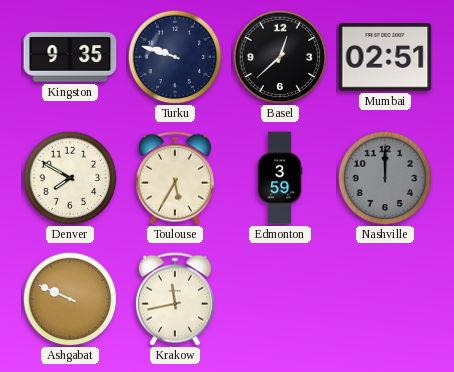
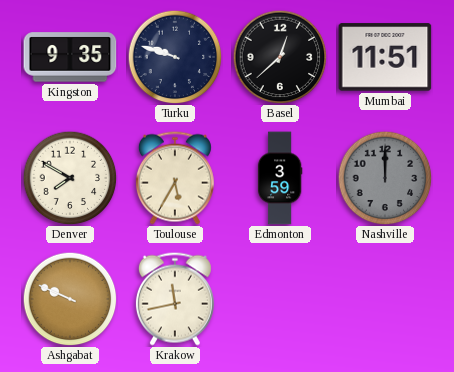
Mumbai: 02:51 -> 11:51 (385, 57)
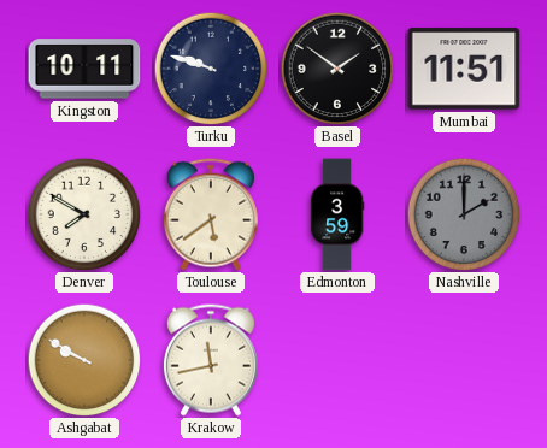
Kingston: 9:35 -> 10:11 (84, 69)
Basel: 12:38 -> 1:51 (337, 69)
Toulouse: 5:35 -> 5:39 (211, 214)
Nashville: 12:00 -> 2:00 (464, 214)
Ashgabat: 9:49 -> 9:50 (84, 360)
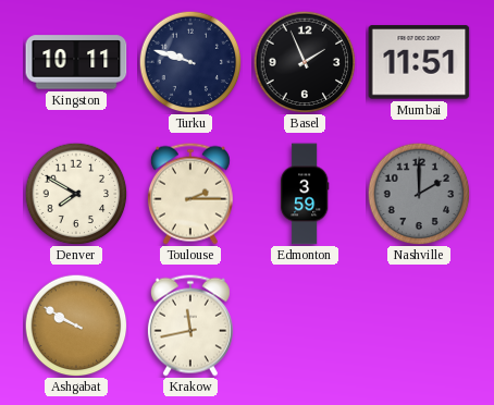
Basel: 1:51 -> 1:56 (305, 62)
Toulouse: 5:39 -> 2:15 (190, 194)
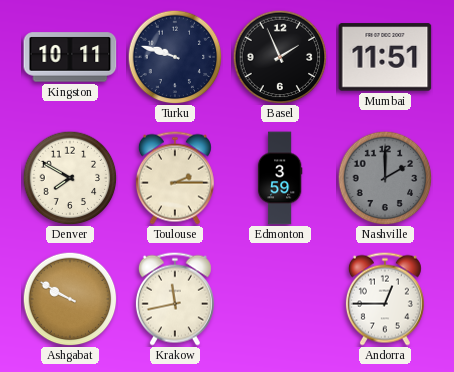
Andorra: none -> 12:45 (385, 299)
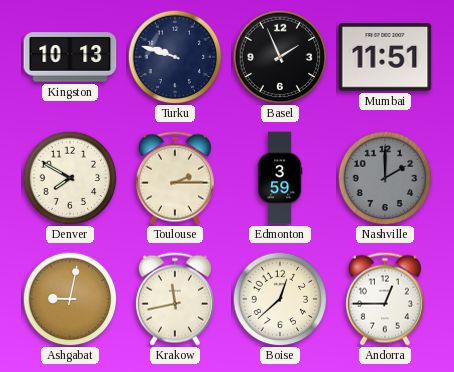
Kingston: 10:11 -> 10:13 (70, 57)
Ashgabat: 9:50 -> 9:02 (70, 299)
Boise: none -> 12:38 (280, 299)
